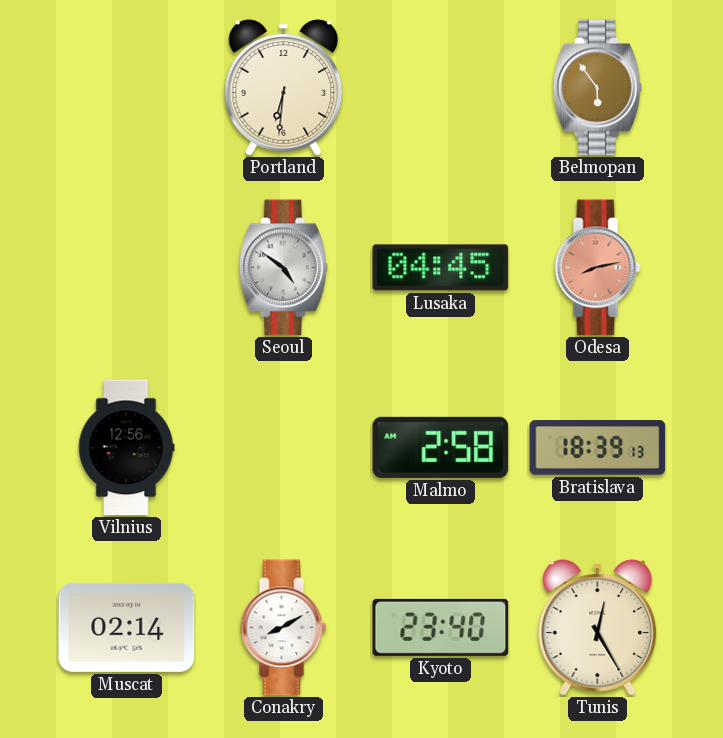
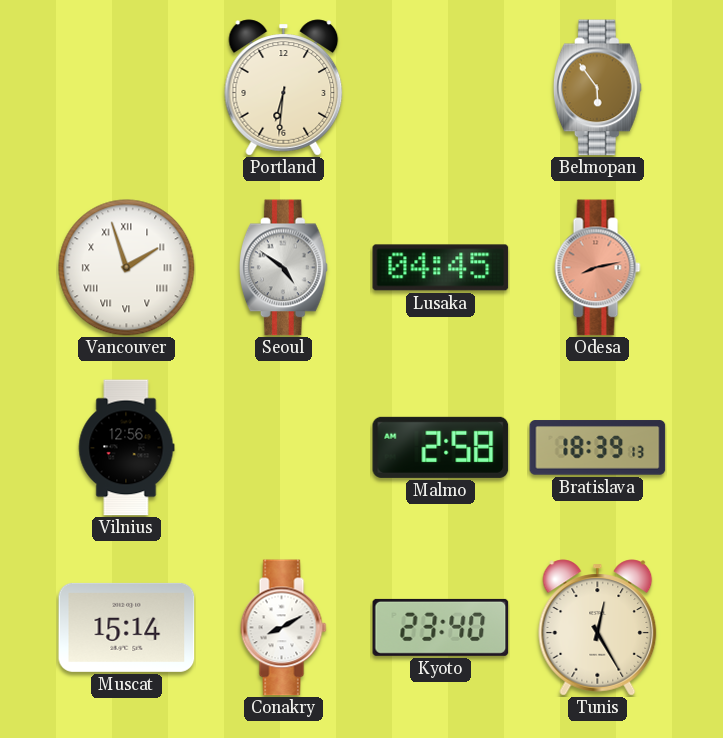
Vancouver: none -> 1:57 (127, 268)
Muscat: 02:14 -> 15:14 (127, 627)
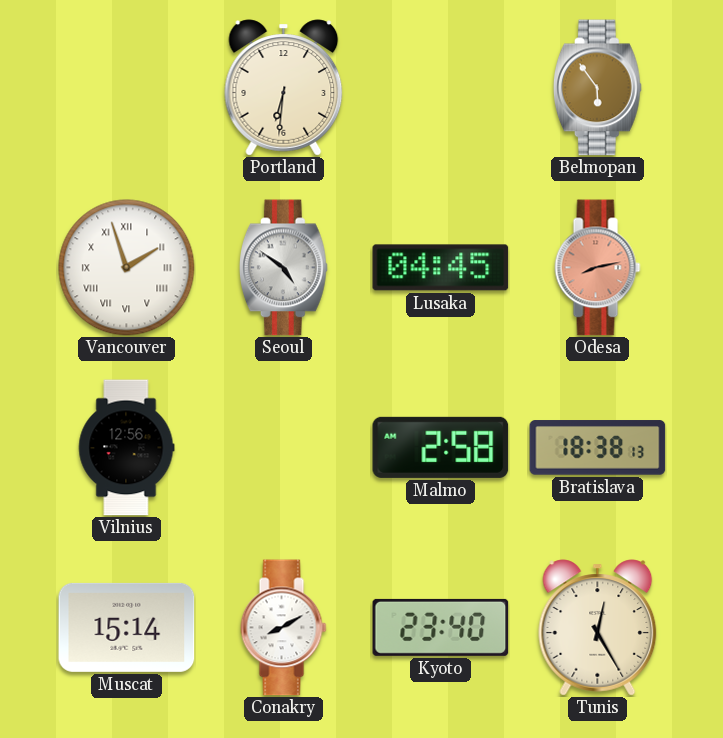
Bratislava: 18:39 -> 18:38 (598, 448)
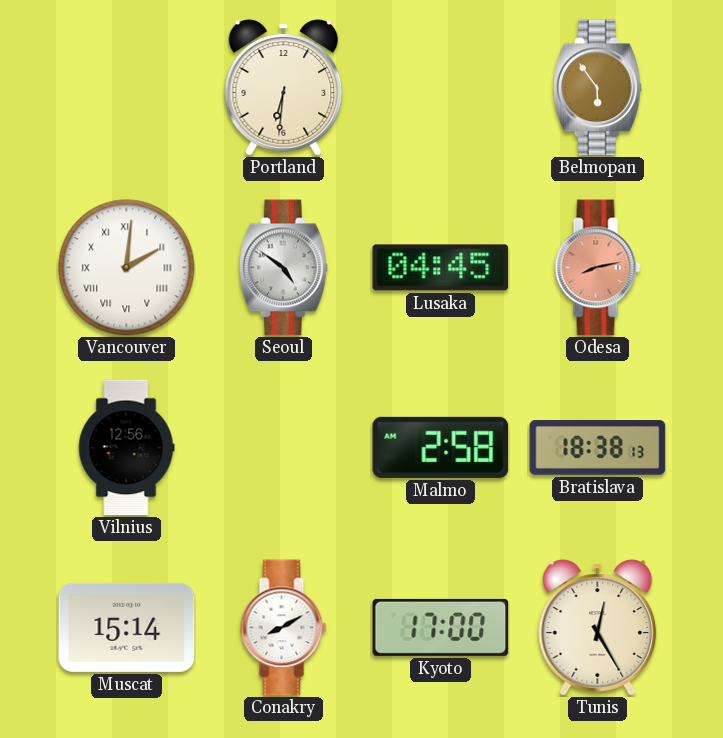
Vancouver: 1:57 -> 2:01 (127, 268)
Kyoto: 23:40 -> 17:00 (441, 627)
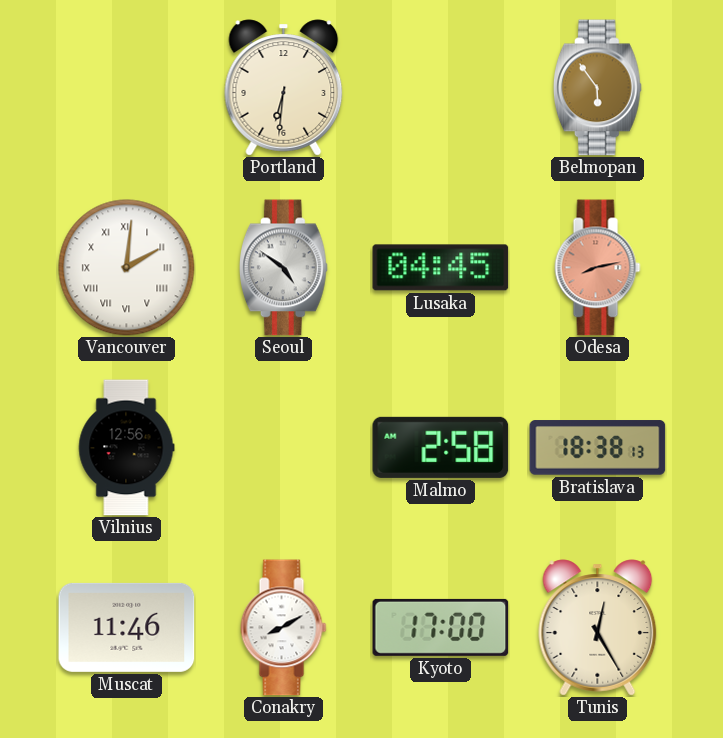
Muscat: 15:14 -> 11:46 (127, 627)
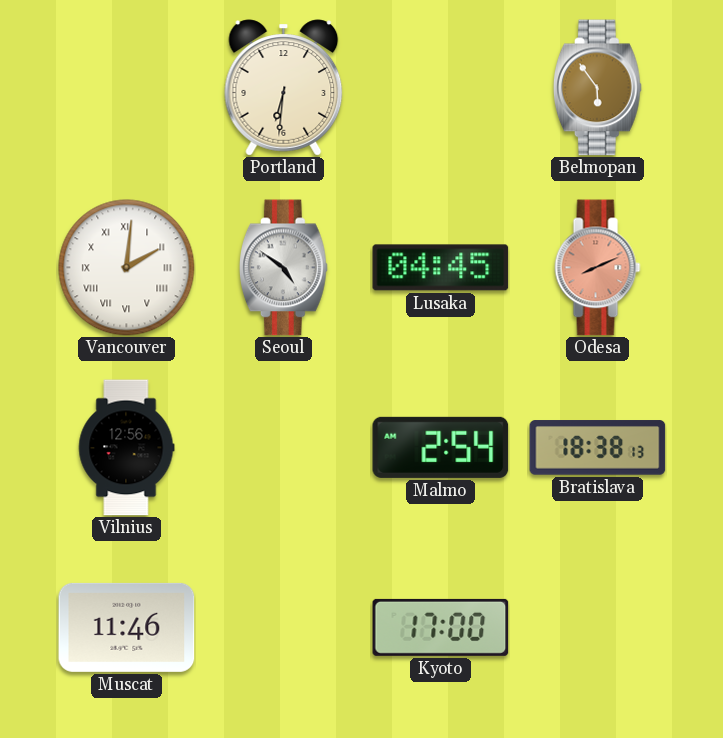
Odesa: 8:13 -> 8:11 (598, 268)
Malmo: 2:58 -> 2:54 (441, 447)
Conakry: 8:10 -> none (284, 628)
Tunis: 12:25 -> none (598, 628)
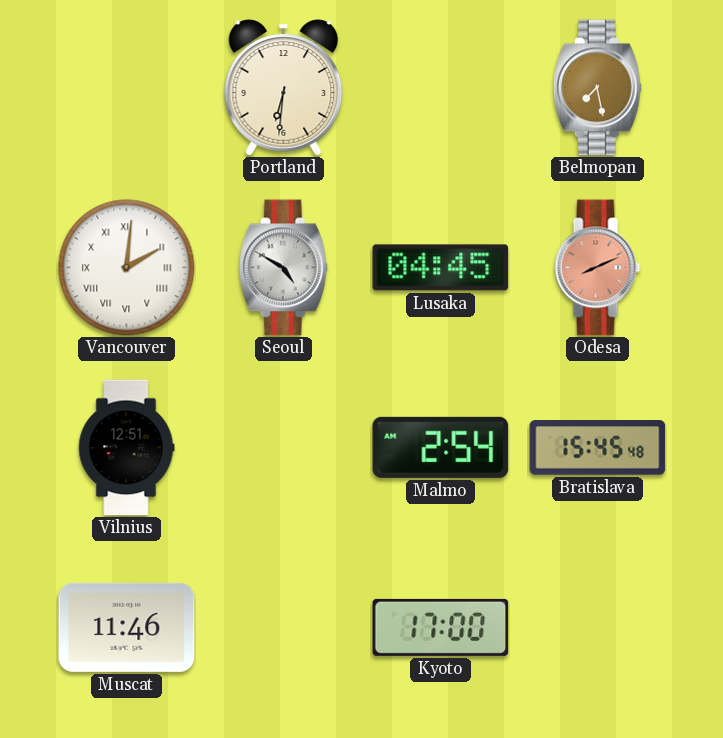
Belmopan: 5:54 -> 7:28 (597, 88)
Seoul: 4:51 -> 4:50 (283, 268)
Vilnius: 12:56 -> 12:51 (126, 448)
Bratislava: 18:38 -> 15:45 (598, 448)
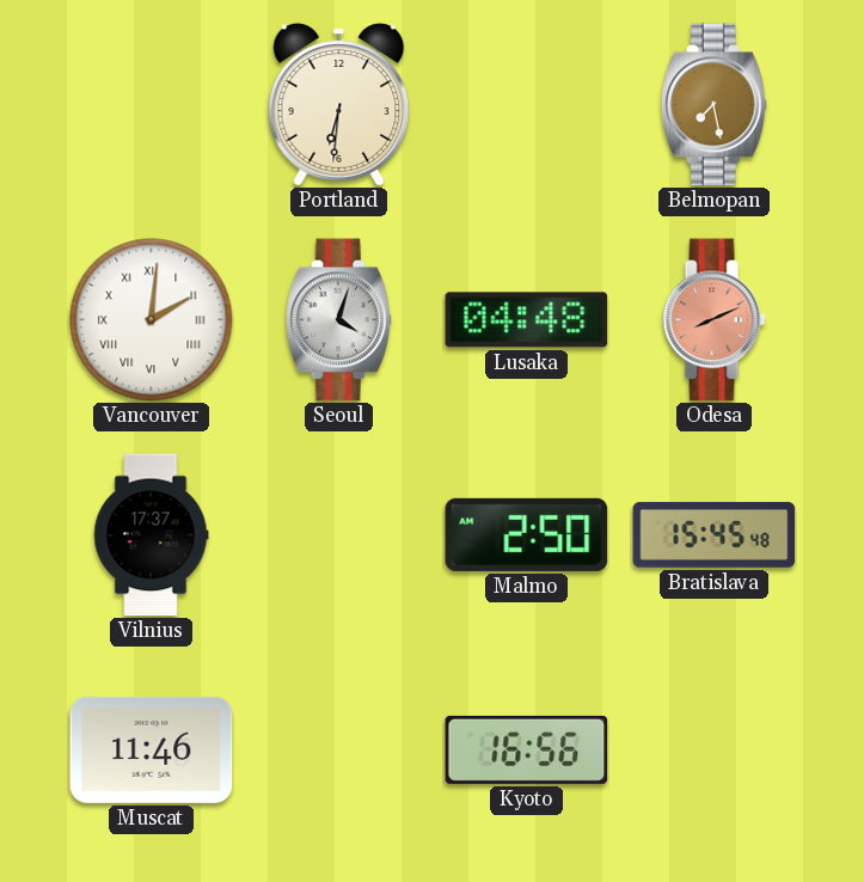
Seoul: 4:50 -> 4:03 (338, 320)
Lusaka: 04:45 -> 04:48 (527, 320)
Vilnius: 12:51 -> 17:37 (151, 535)
Malmo: 2:54 -> 2:50 (527, 534)
Kyoto: 17:00 -> 16:56 (527, 749)
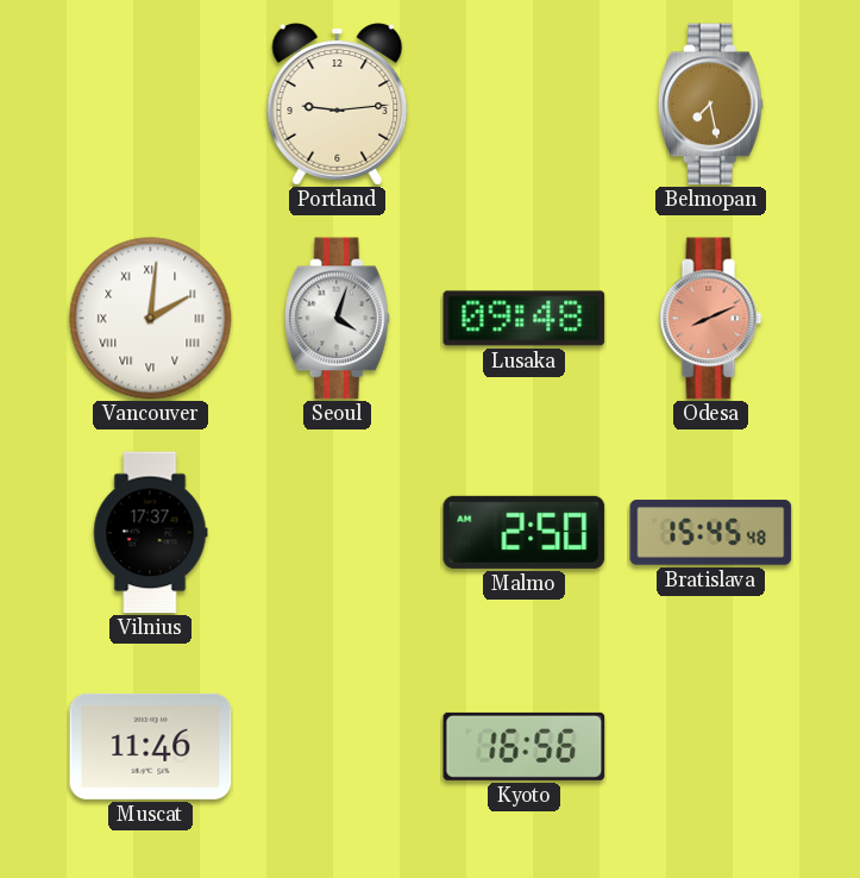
Portland: 6:31 -> 9:14 (338, 105)
Lusaka: 04:48 -> 09:48 (525, 319)
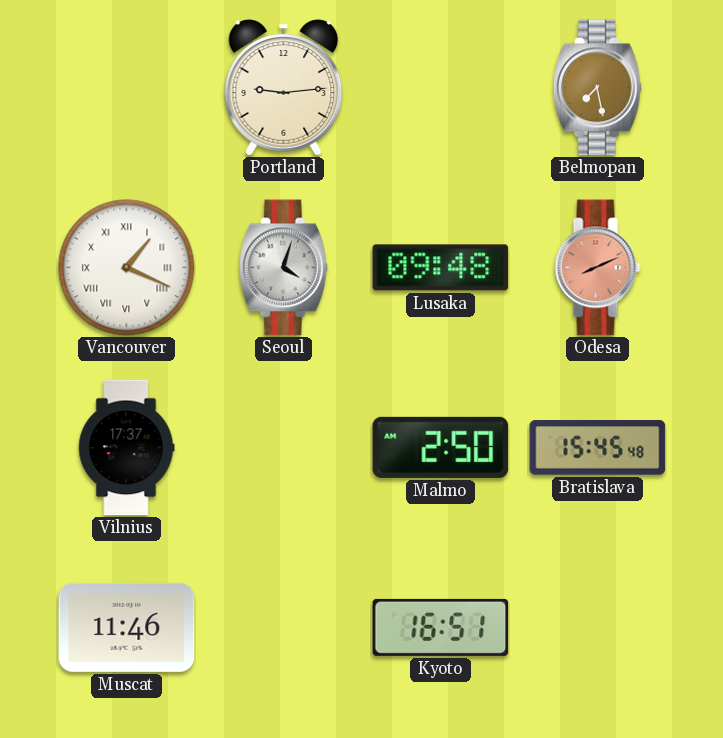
Vancouver: 2:01 -> 1:19 (127, 268)
Kyoto: 16:56 -> 16:51 (441, 627)
